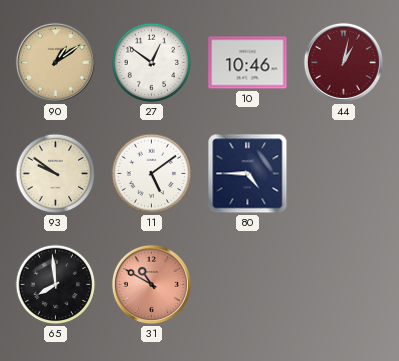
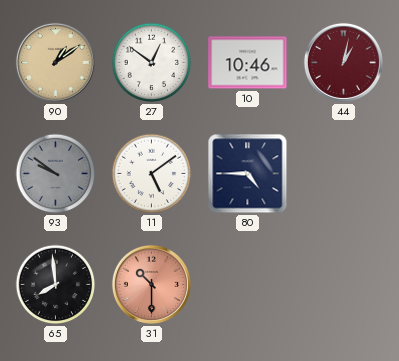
93 dial: cream -> grey (56, 174)
31: 10:50 -> 10:30 (151, 284)
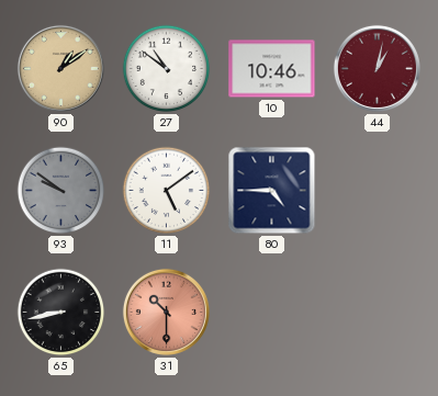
27: 12:51 -> 10:51 (167, 69)
65: 7:59 -> 8:43 (61, 313)
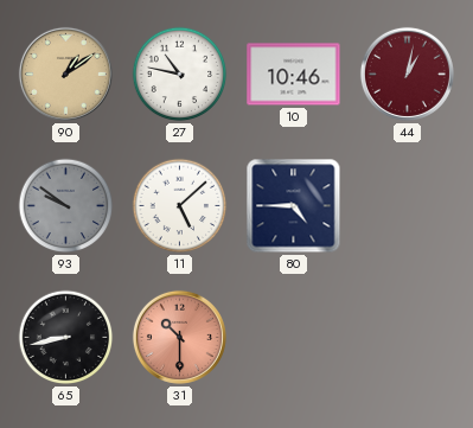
27: 10:51 -> 10:47 (180, 75)
11: 5:09 -> 5:08 (180, 206)
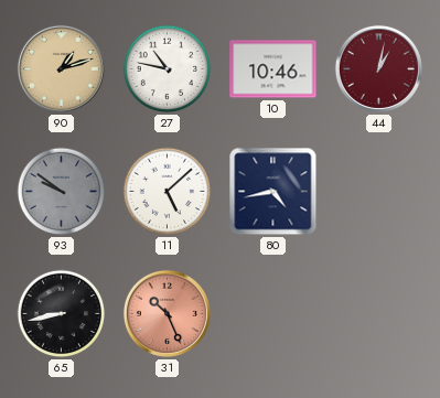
90: 1:09 -> 1:12 (61, 68)
80: 4:45 -> 4:43 (273, 192)
31: 10:30 -> 10:26 (167, 313)
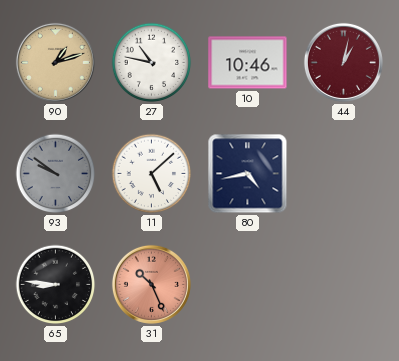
65: 8:43 -> 8:46 (56, 285)
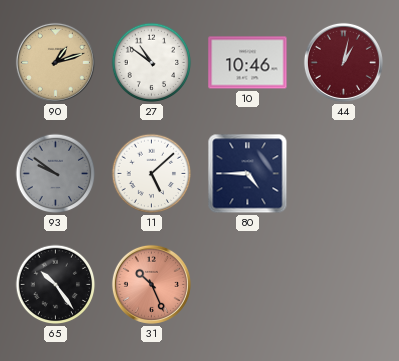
27: 10:47 -> 10:51 (152, 63)
80: 4:43 -> 4:45 (248, 174)
65: 8:46 -> 10:24 (56, 285)
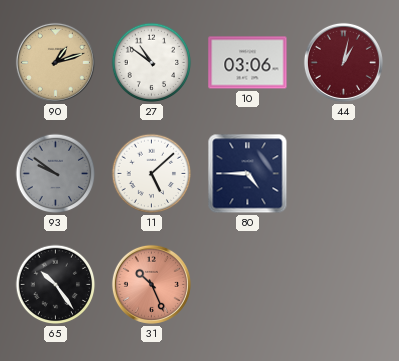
10: 10:46 -> 03:06 (248, 63)
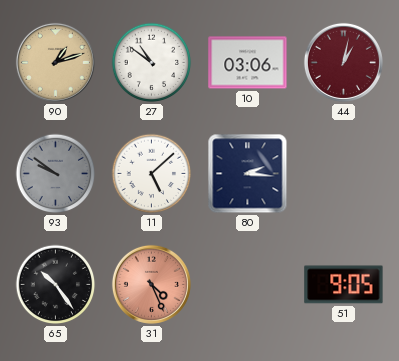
80: 4:45 -> 2:16 (248, 174)
31: 10:26 -> 4:26 (151, 284)
51: none -> 9:05 (344, 285)
